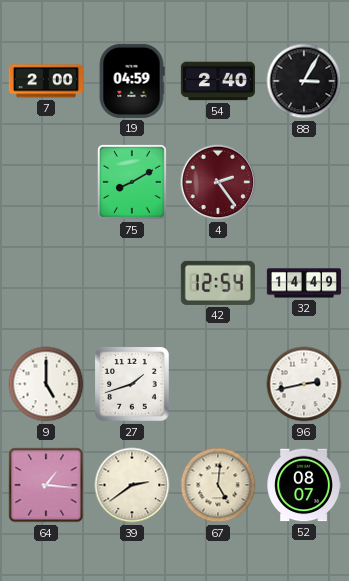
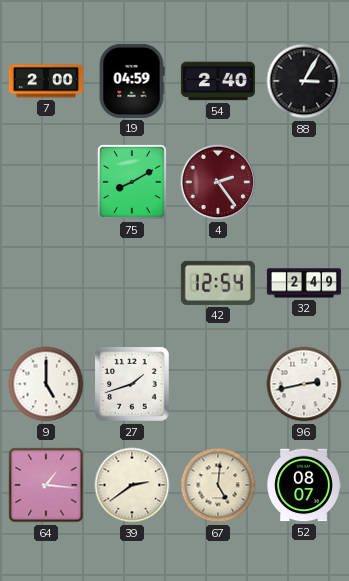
32: 14:49 -> 2:49 (304, 283)
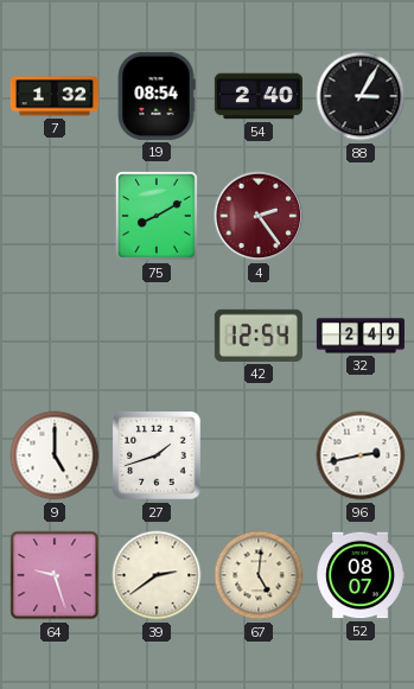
7: 2:00 -> 1:32 (55, 96)
19: 04:59 -> 08:54 (157, 96)
64: 1:16 -> 9:27 (55, 575)
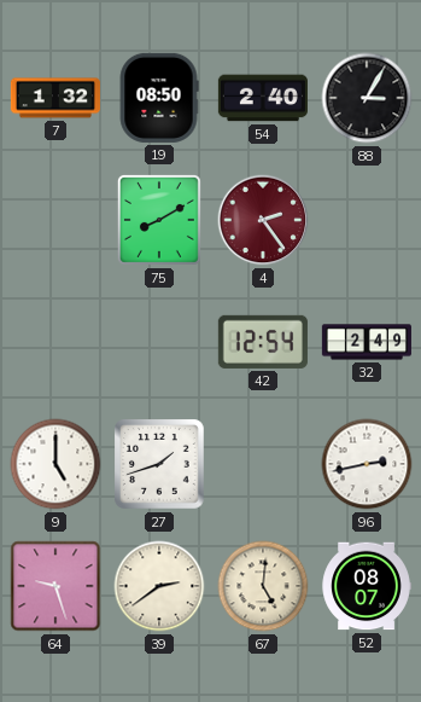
19: 08:54 -> 08:50 (159, 98)
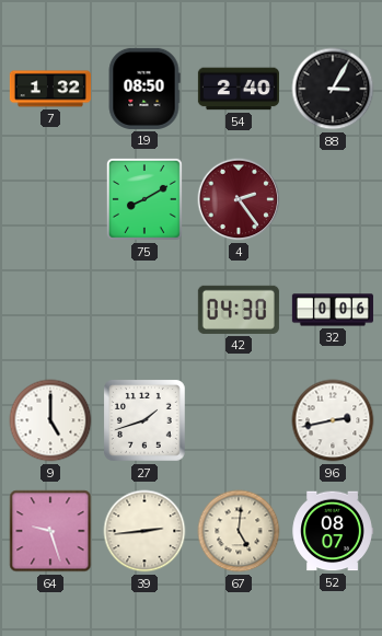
42: 12:54 -> 04:30 (239, 310)
32: 2:49 -> 0:06 (333, 310)
39: 2:39 -> 2:44 (144, 531)
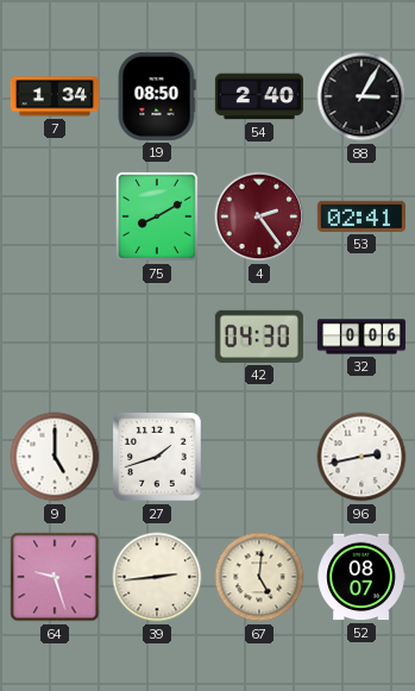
7: 1:32 -> 1:34 (55, 96)
53: none -> 02:41 (361, 216)
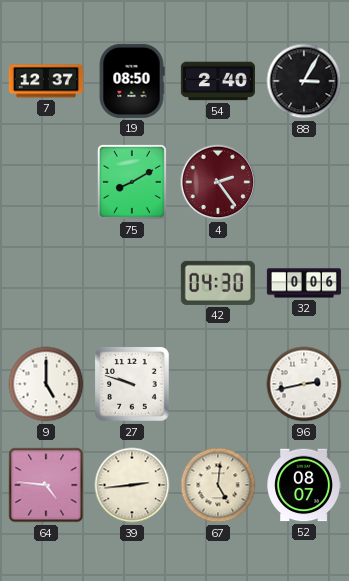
7: 1:34 -> 12:37 (46, 81)
53: 02:41 -> none (361, 216)
27: 1:42 -> 9:48 (133, 385)
64: 9:27 -> 4:46 (46, 485)
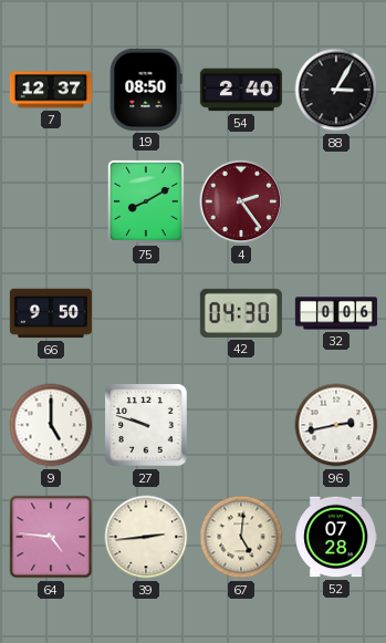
66: none -> 9:50 (51, 313)
52: 08:07 -> 07:28 (336, 537)
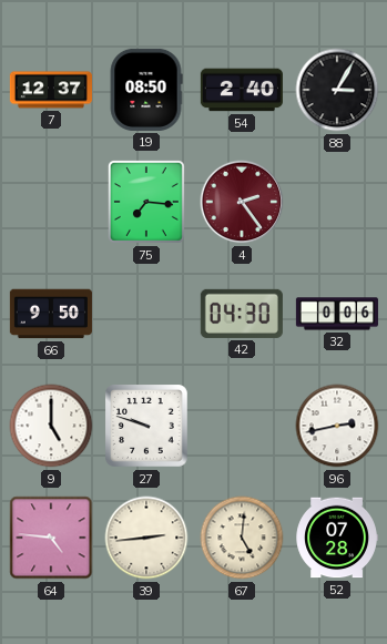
75: 8:10 -> 7:16 (146, 202)
